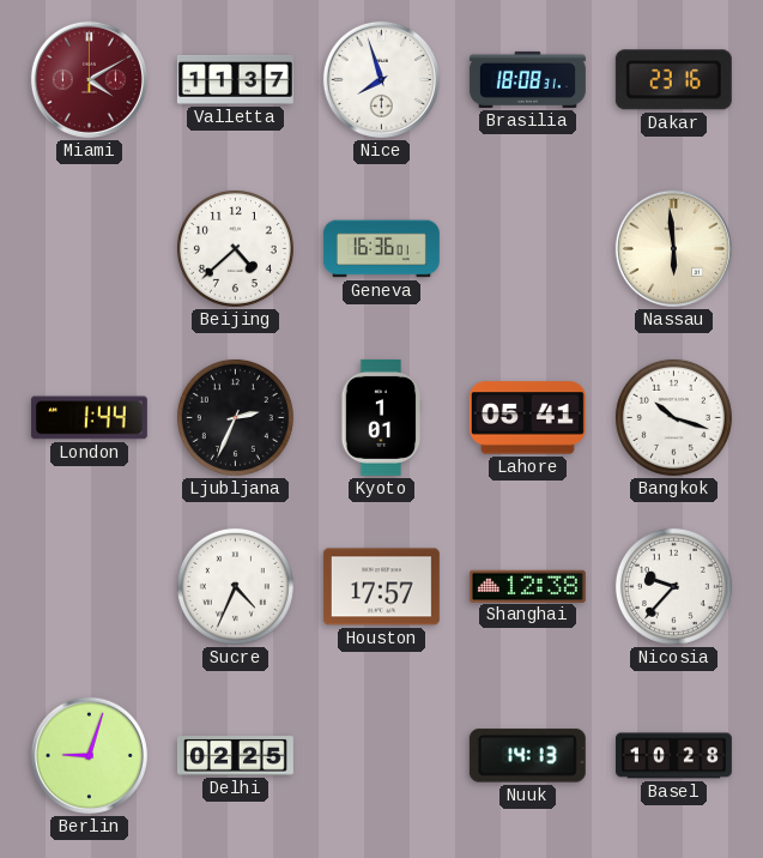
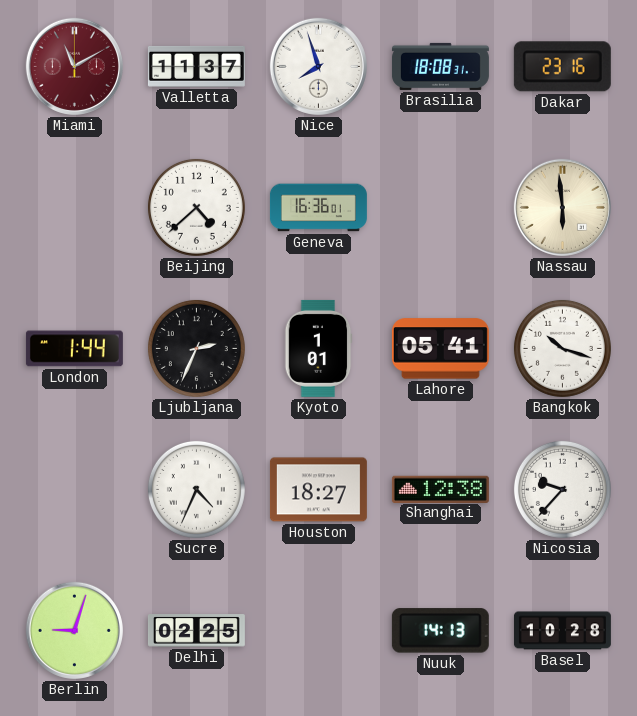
Miami: 4:10 -> 11:10 (74, 66)
Houston: 17:57 -> 18:27 (318, 490)
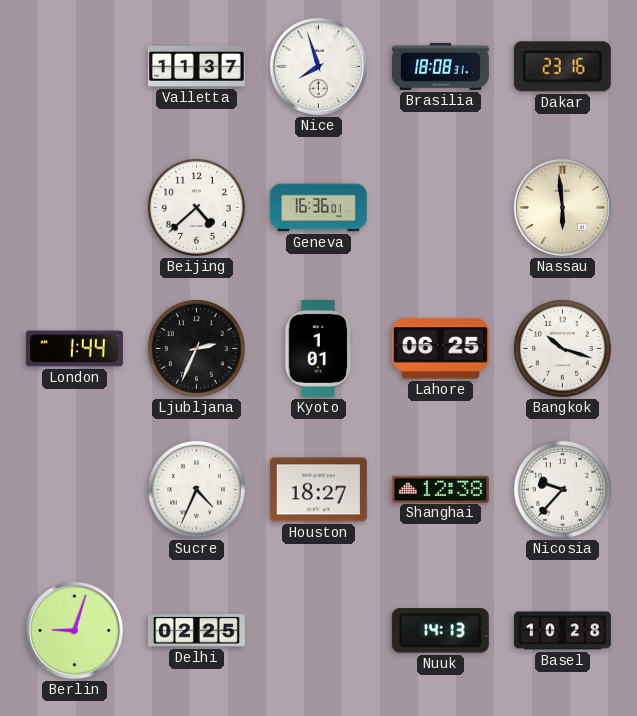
Miami: 11:10 -> none (74, 66)
Lahore: 05:41 -> 06:25 (440, 349)
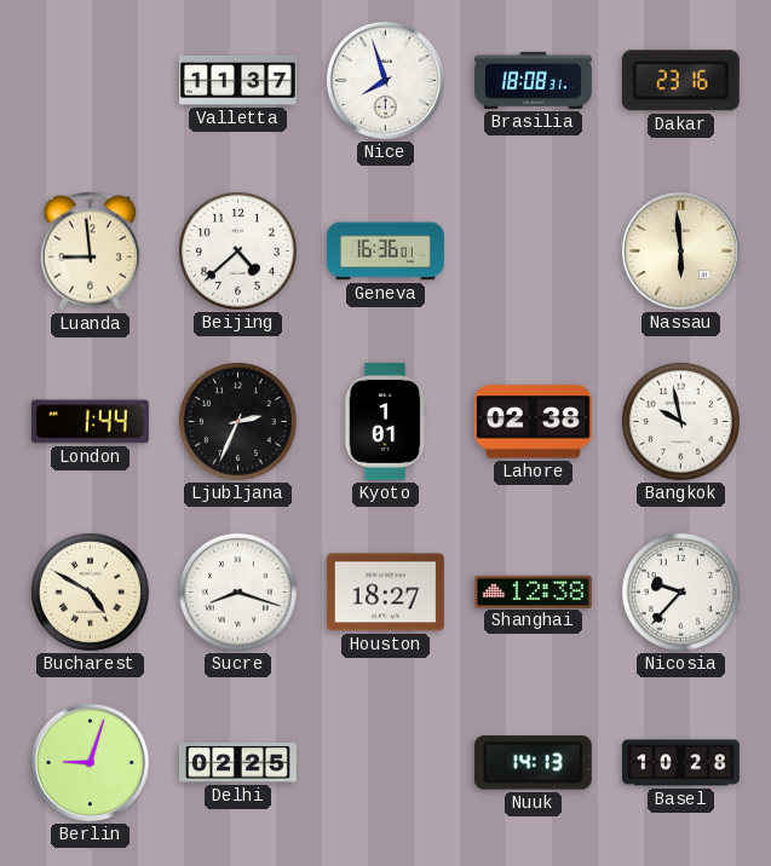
Luanda: none -> 8:59 (91, 252)
Lahore: 06:25 -> 02:38 (533, 422)
Bangkok: 10:18 -> 9:58 (680, 421)
Bucharest: none -> 4:50 (90, 591)
Sucre: 4:34 -> 8:18 (237, 591)
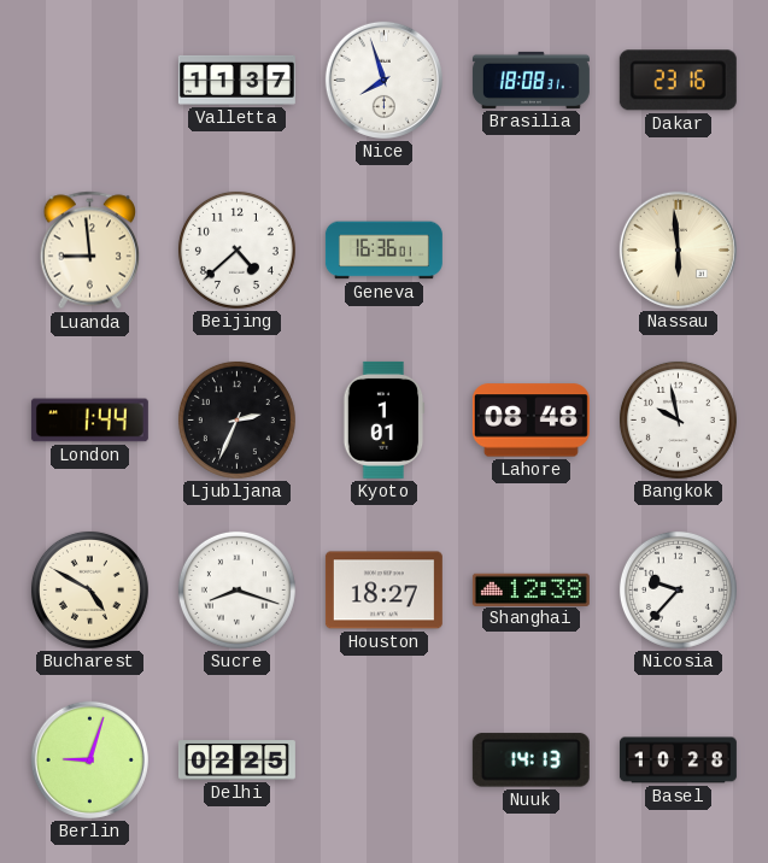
Lahore: 02:38 -> 08:48 (530, 421)
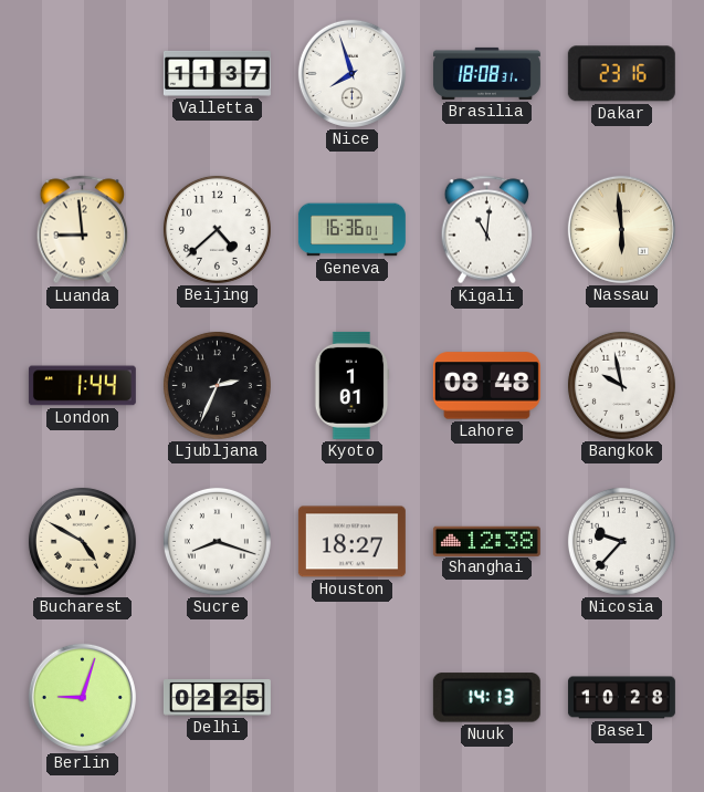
Kigali: none -> 11:01 (487, 230)
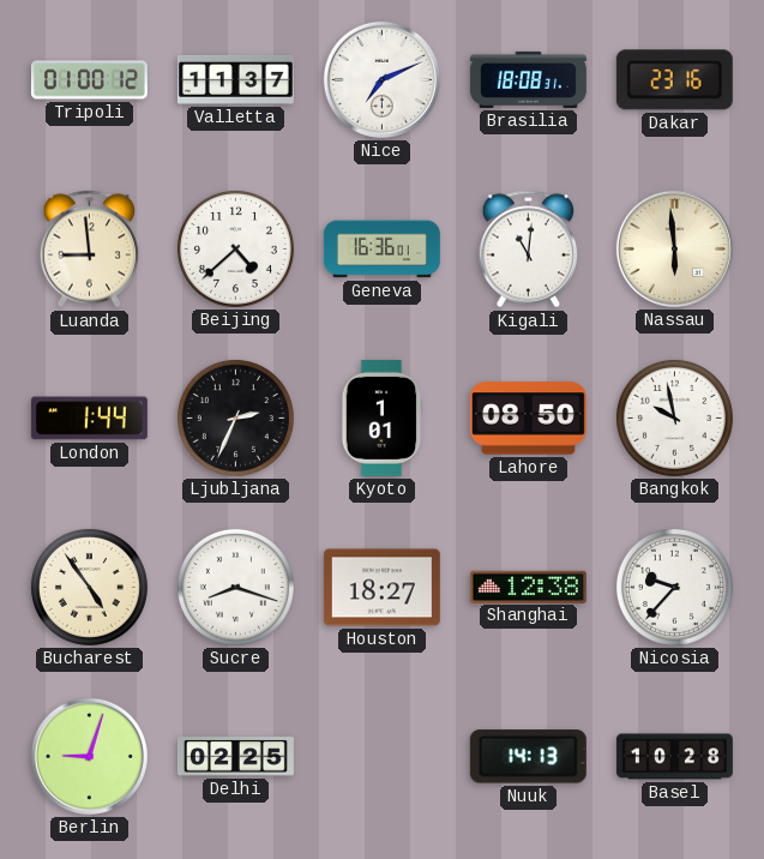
Tripoli: none -> 01:00 (89, 80)
Nice: 7:57 -> 7:11 (381, 79)
Lahore: 08:48 -> 08:50 (528, 419)
Bucharest: 4:50 -> 4:54 (89, 587)
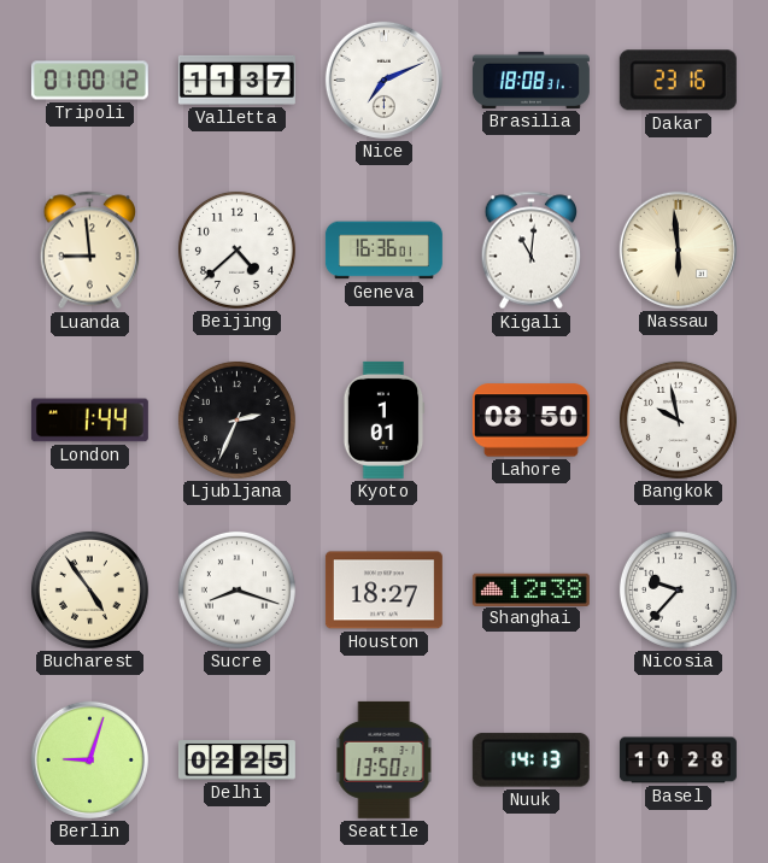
Seattle: none -> 13:50 (385, 759)
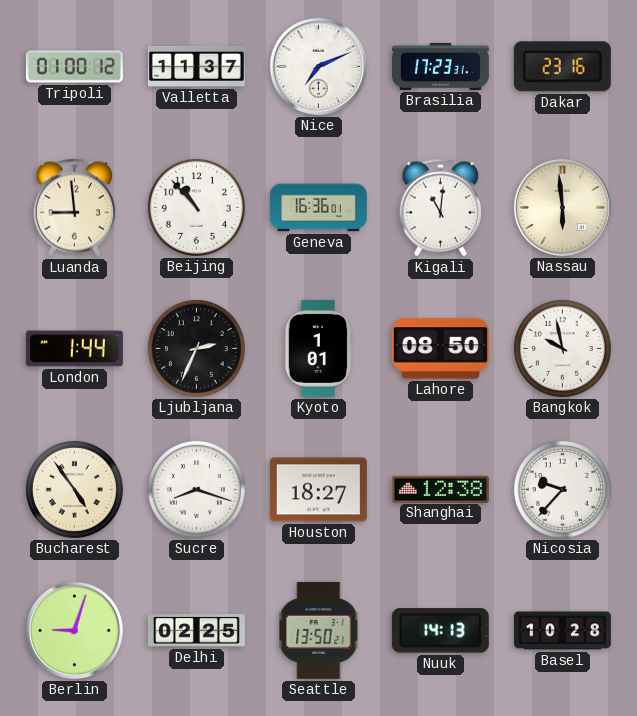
Brasilia: 18:08 -> 17:23 (440, 66)
Beijing: 4:38 -> 10:53 (196, 207)
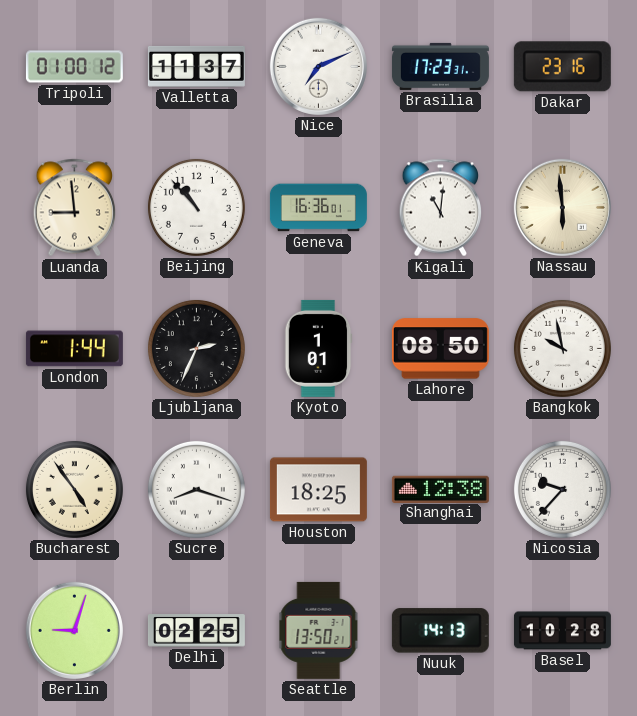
Houston: 18:27 -> 18:25 (318, 490)
